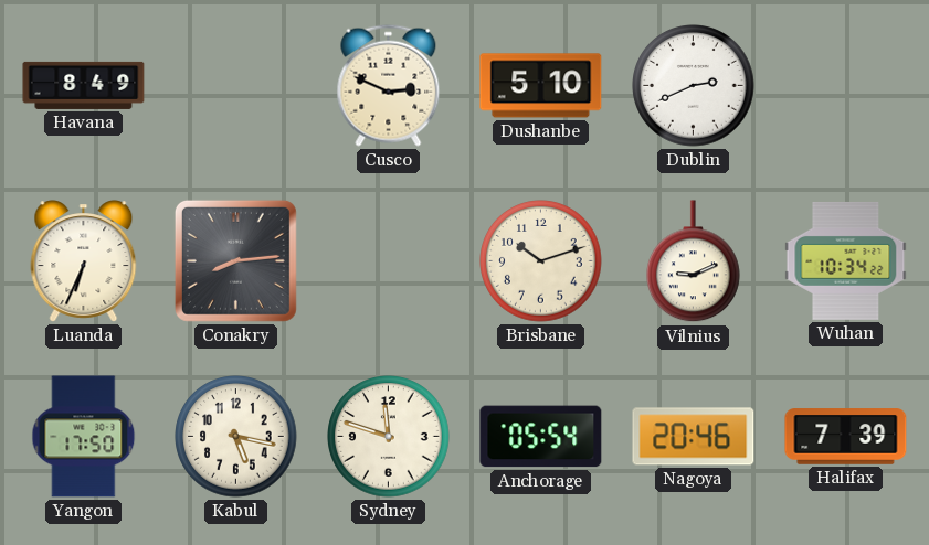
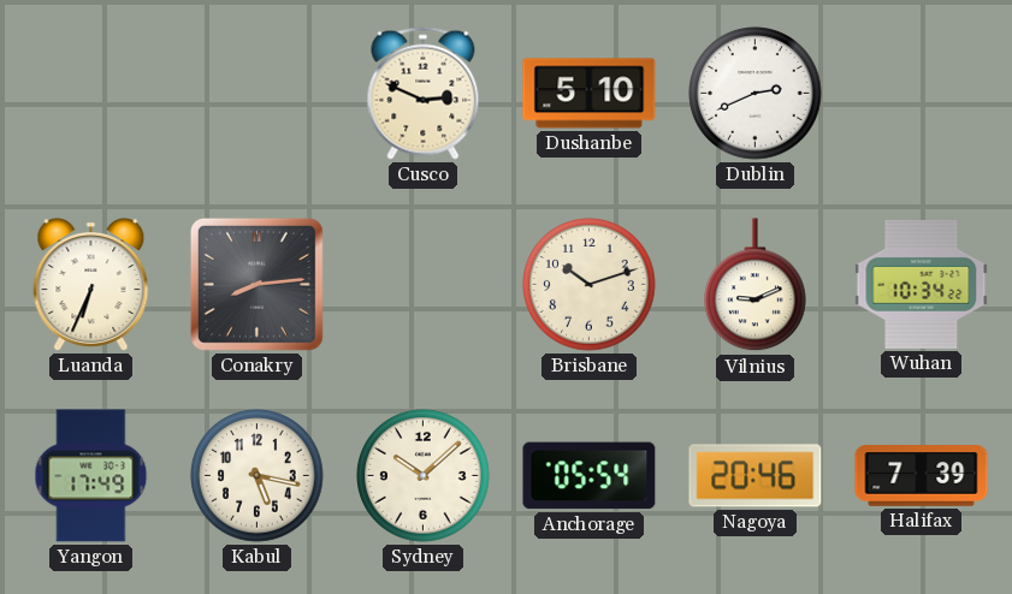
Havana: 8:49 -> none (84, 85)
Yangon: 17:50 -> 17:49 (91, 476)
Sydney: 11:48 -> 10:08 (424, 476)
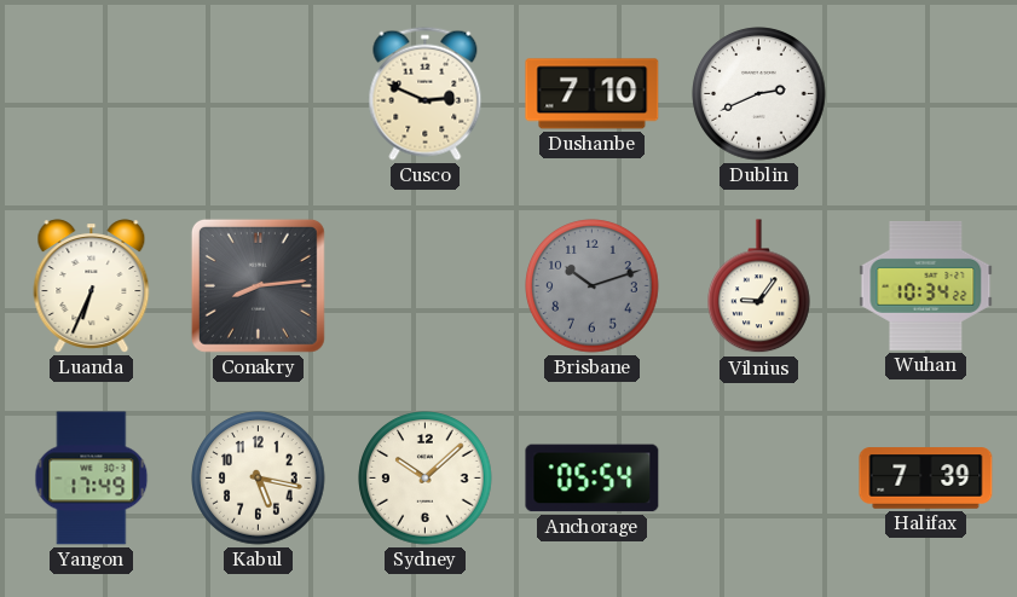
Dushanbe: 5:10 -> 7:10 (593, 94)
Brisbane dial: cream -> grey (593, 286)
Vilnius: 9:11 -> 9:06 (759, 286)
Nagoya: 20:46 -> none (756, 476)
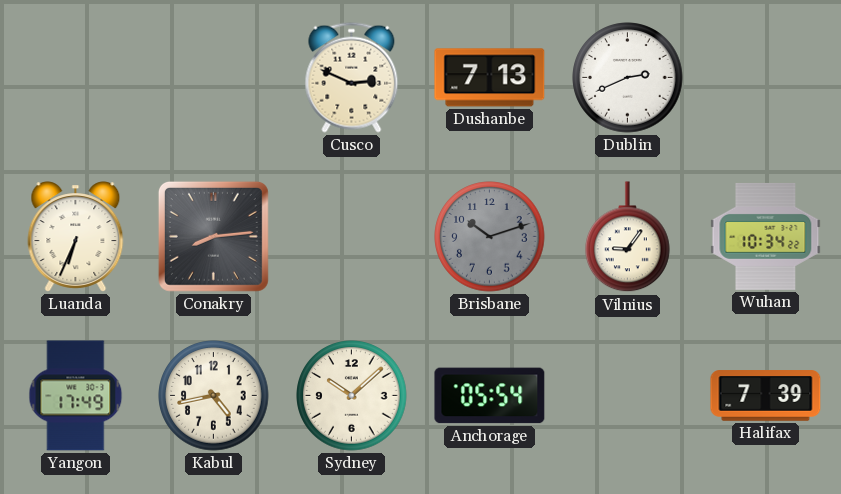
Dushanbe: 7:10 -> 7:13 (490, 78)
Kabul: 5:17 -> 4:43 (214, 396)
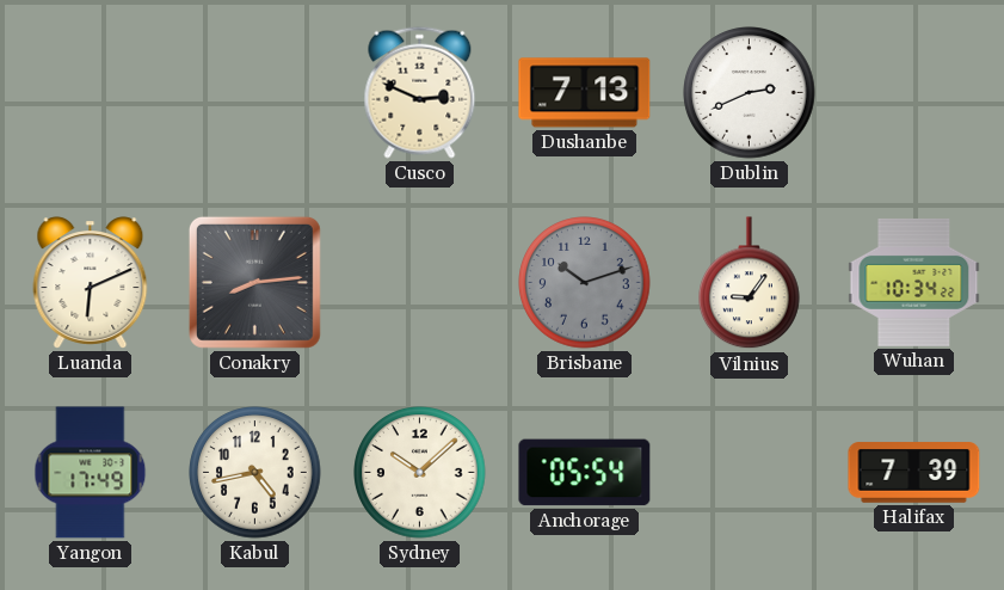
Luanda: 6:34 -> 6:11 (91, 283)
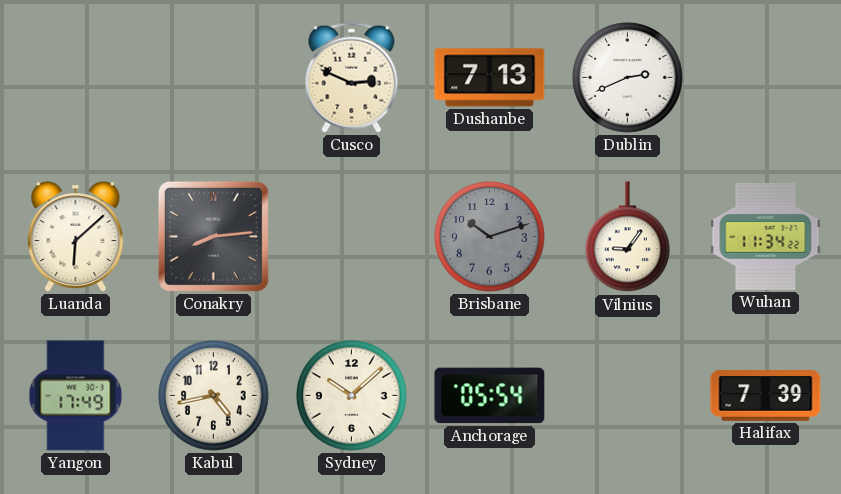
Luanda: 6:11 -> 6:08 (76, 237)
Wuhan: 10:34 -> 11:34 (766, 236)
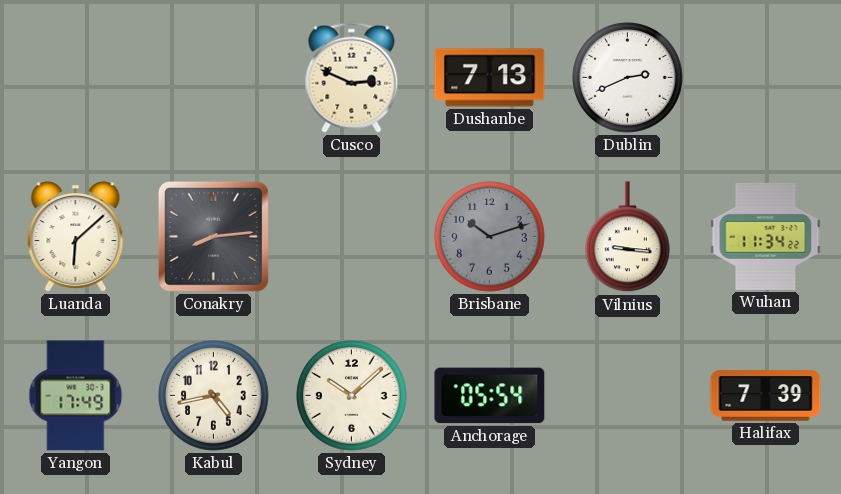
Vilnius: 9:06 -> 9:16 (628, 237)
